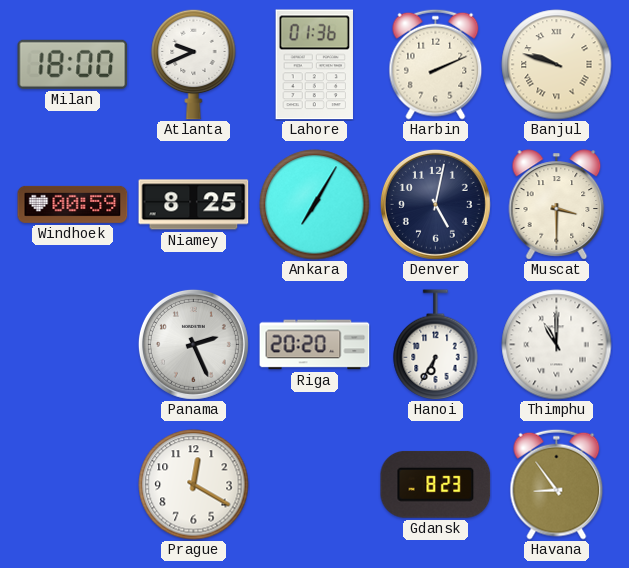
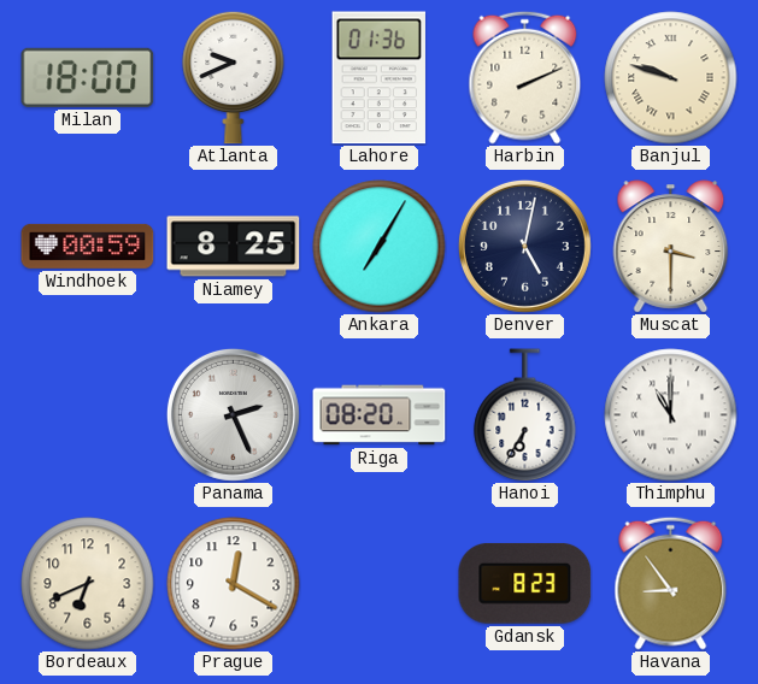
Riga: 20:20 -> 08:20 (380, 415)
Bordeaux: none -> 6:41 (88, 584)
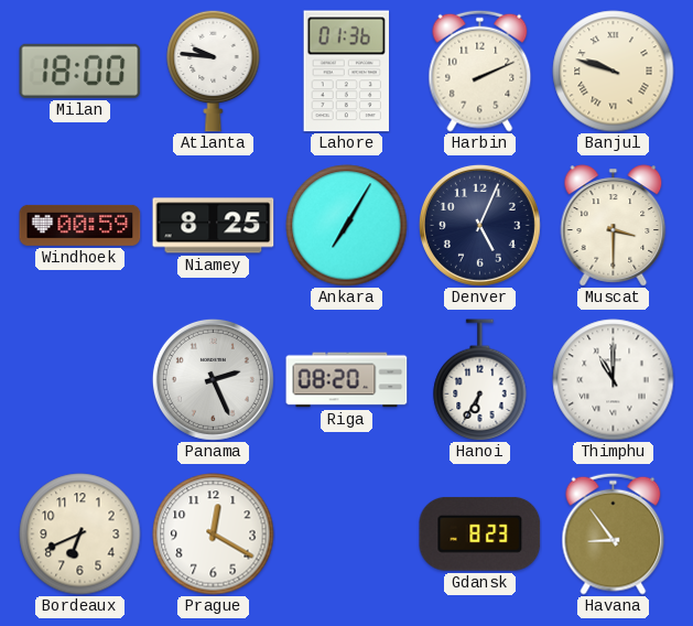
Atlanta: 9:41 -> 9:46 (214, 71)
Denver: 5:02 -> 5:04 (479, 225)
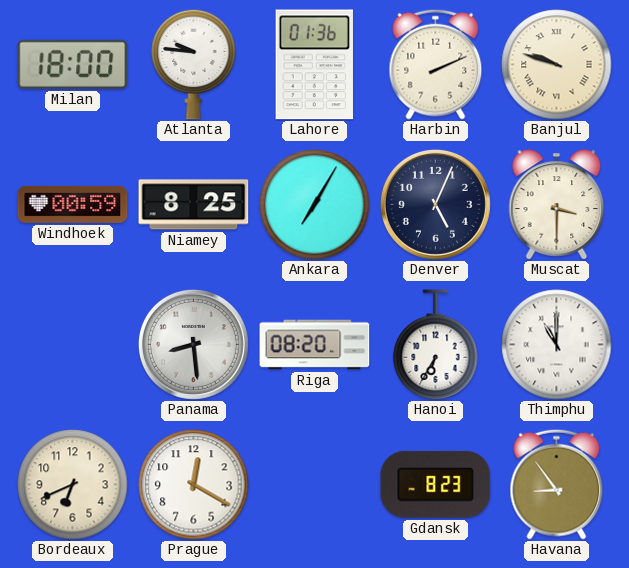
Panama: 2:26 -> 8:29 (193, 344)
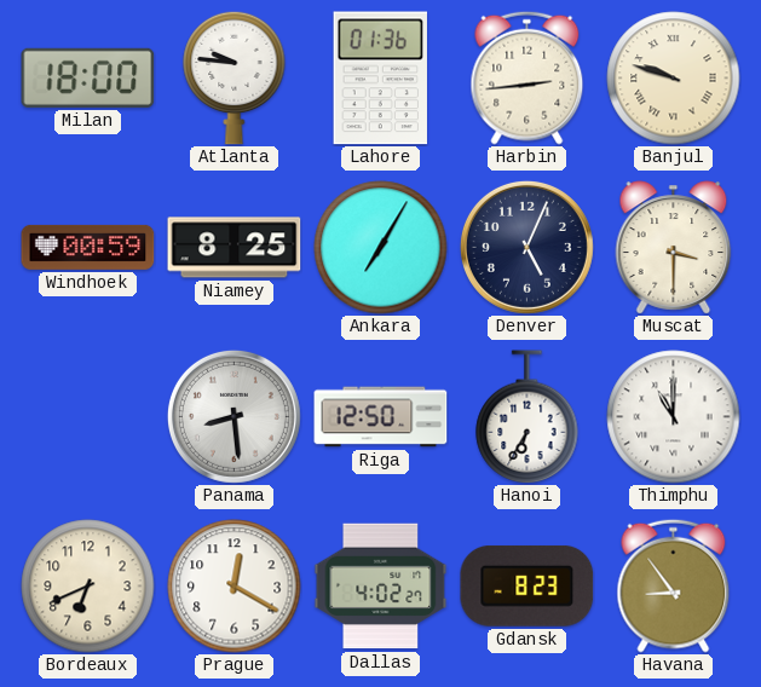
Harbin: 2:11 -> 2:44 (527, 77)
Riga: 08:20 -> 12:50 (381, 417)
Dallas: none -> 4:02 (381, 587)
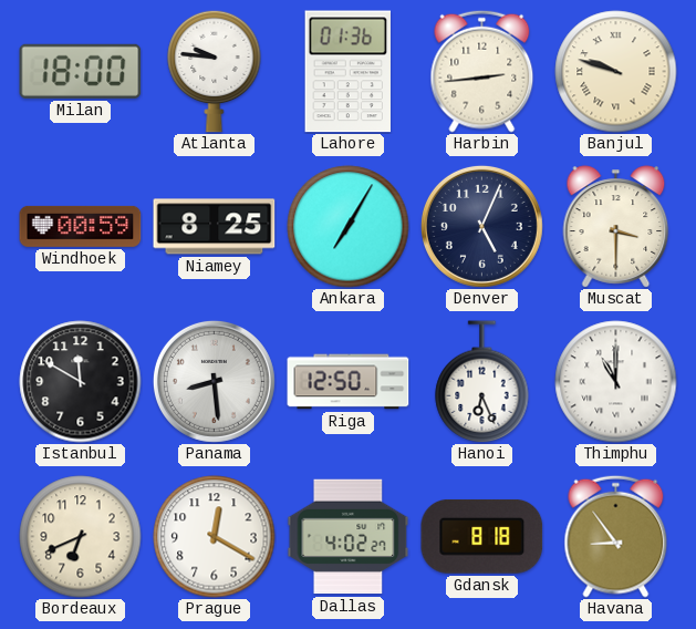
Istanbul: none -> 11:50 (81, 382)
Hanoi: 6:35 -> 6:26 (482, 381)
Gdansk: 8:23 -> 8:18 (482, 536)
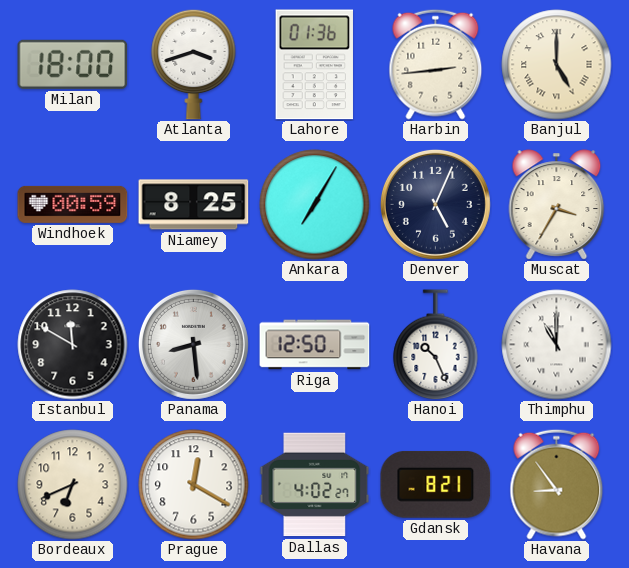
Atlanta: 9:46 -> 3:42 (194, 64)
Banjul: 9:48 -> 5:00 (557, 65)
Muscat: 3:30 -> 3:35 (557, 205)
Hanoi: 6:26 -> 10:26 (436, 344)
Gdansk: 8:18 -> 8:21 (436, 484)
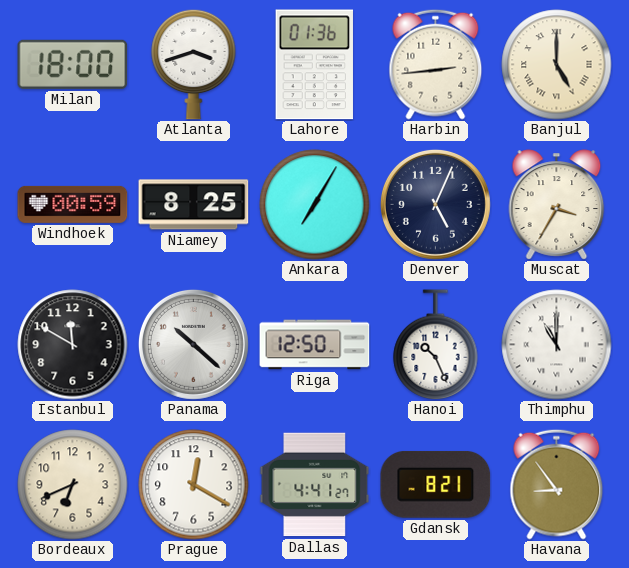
Panama: 8:29 -> 10:22 (193, 344)
Dallas: 4:02 -> 4:41 (315, 485)
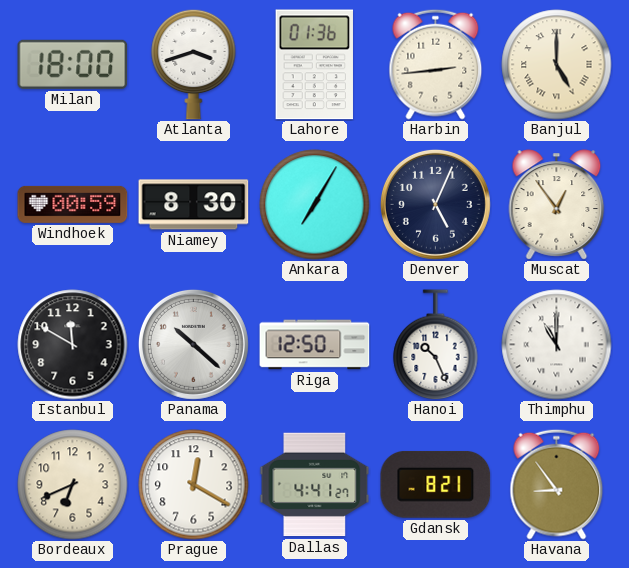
Niamey: 8:25 -> 8:30 (194, 205)
Muscat: 3:35 -> 12:54 (557, 205)
